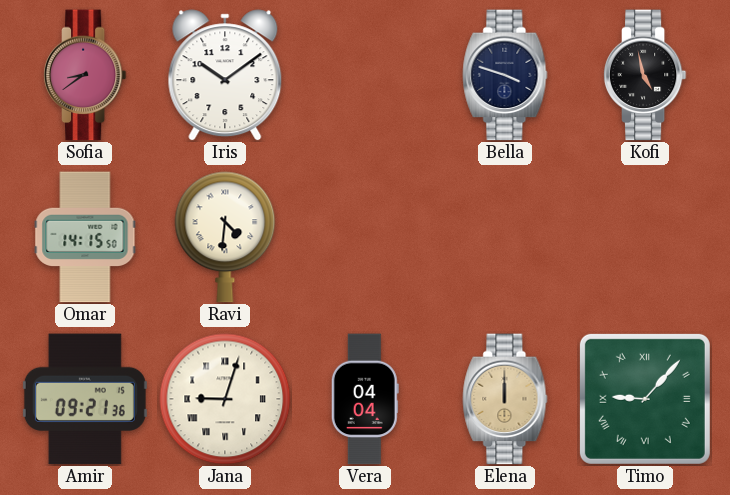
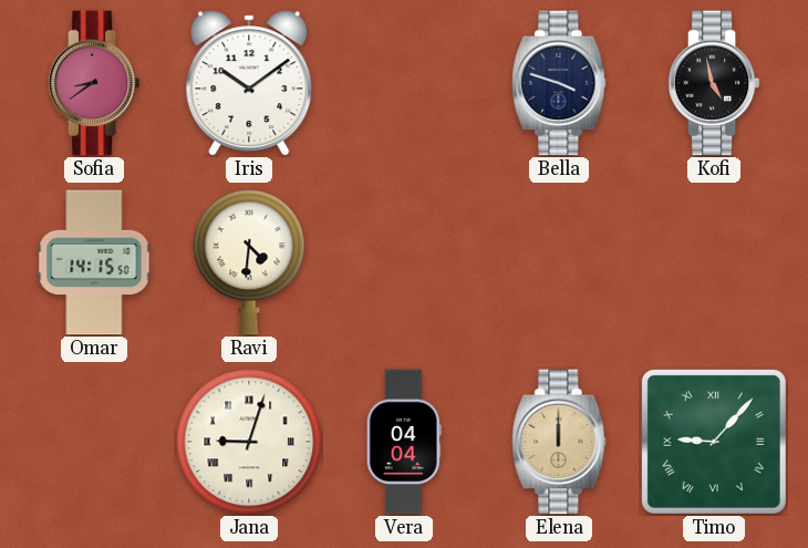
Amir: 09:21 -> none (85, 399)
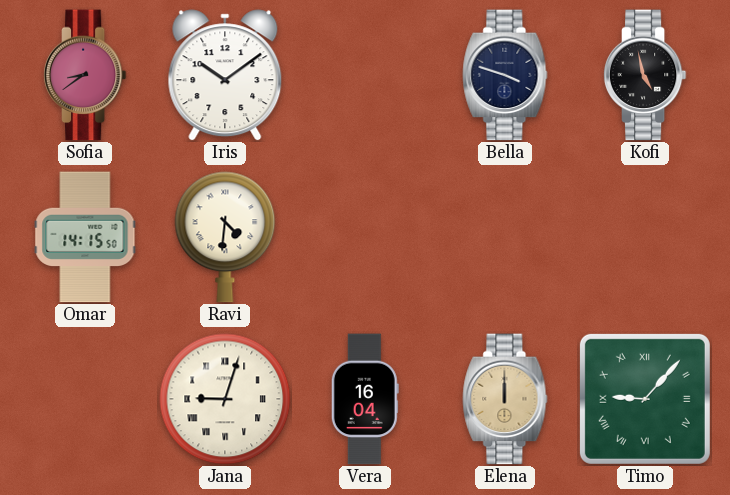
Vera: 04:04 -> 16:04 (365, 399)
